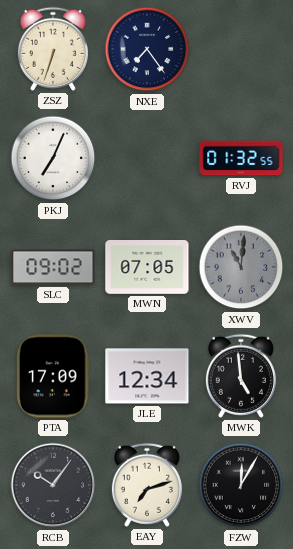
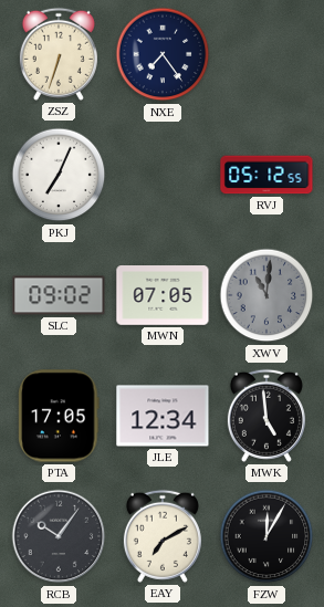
RVJ: 01:32 -> 05:12 (266, 175)
PTA: 17:09 -> 17:05 (59, 416)
EAY: 7:12 -> 7:10 (163, 536)
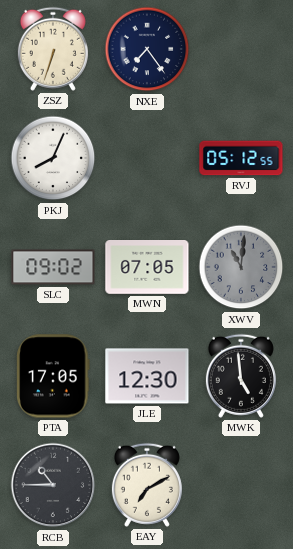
PKJ: 7:04 -> 8:04 (53, 158)
JLE: 12:34 -> 12:30 (147, 376)
RCB: 10:06 -> 10:45 (53, 485)
FZW: 12:05 -> none (266, 536)
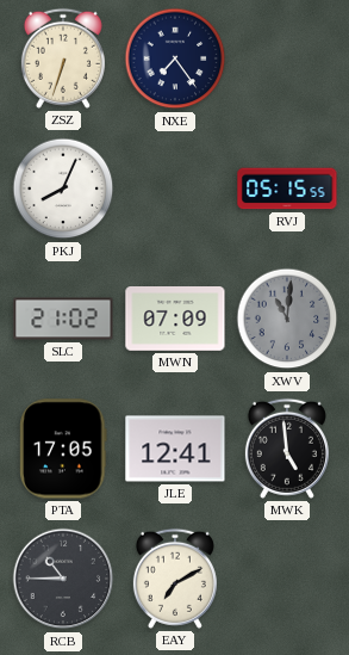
RVJ: 05:12 -> 05:15 (287, 189)
SLC: 09:02 -> 21:02 (63, 319)
MWN: 07:05 -> 07:09 (175, 319)
JLE: 12:30 -> 12:41 (175, 449)
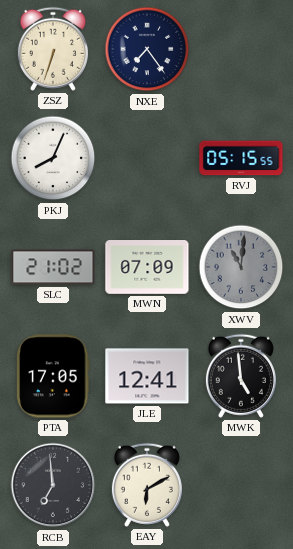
RCB: 10:45 -> 6:59 (53, 485)
EAY: 7:10 -> 6:10 (147, 485)
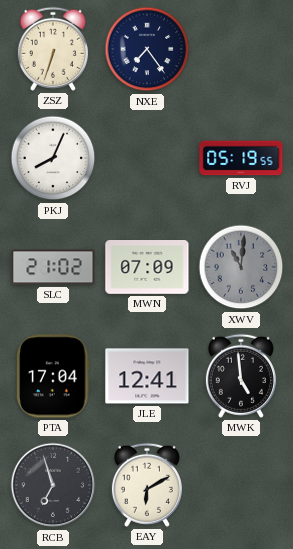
RVJ: 05:15 -> 05:19 (241, 158)
PTA: 17:05 -> 17:04 (53, 376)
RCB: 6:59 -> 6:57 (53, 485)
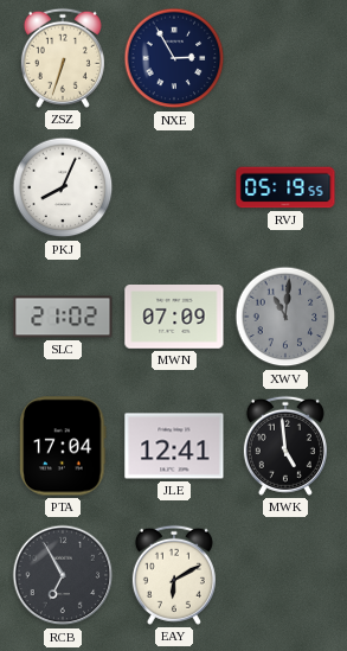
NXE: 7:24 -> 2:55 (174, 58)
RCB: 6:57 -> 6:55 (63, 575)
